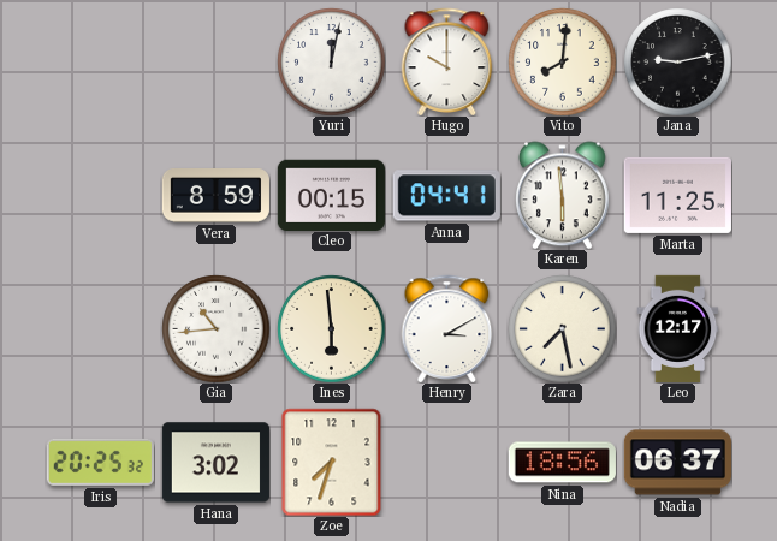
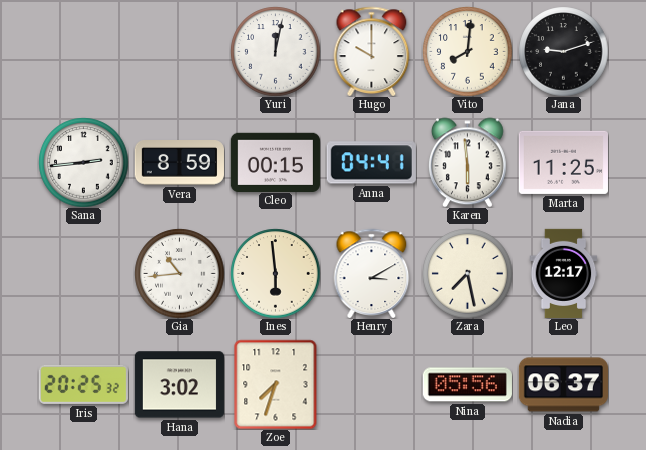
Jana: 9:13 -> 9:12 (563, 51)
Sana: none -> 2:44 (83, 162)
Nina: 18:56 -> 05:56 (467, 385)
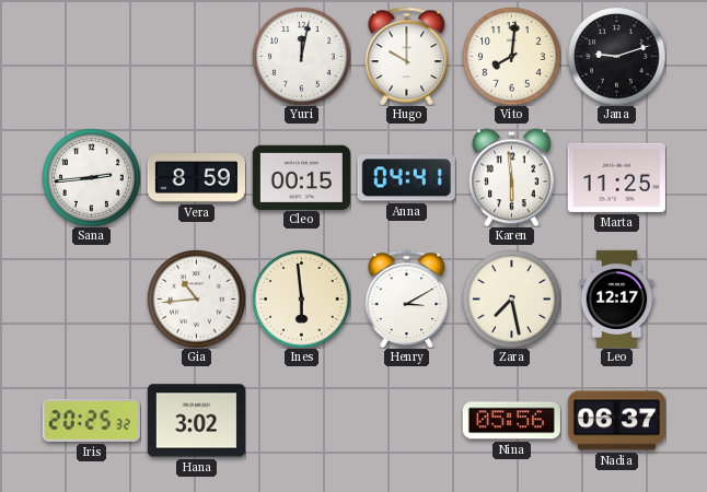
Zoe: 7:33 -> none (276, 384)
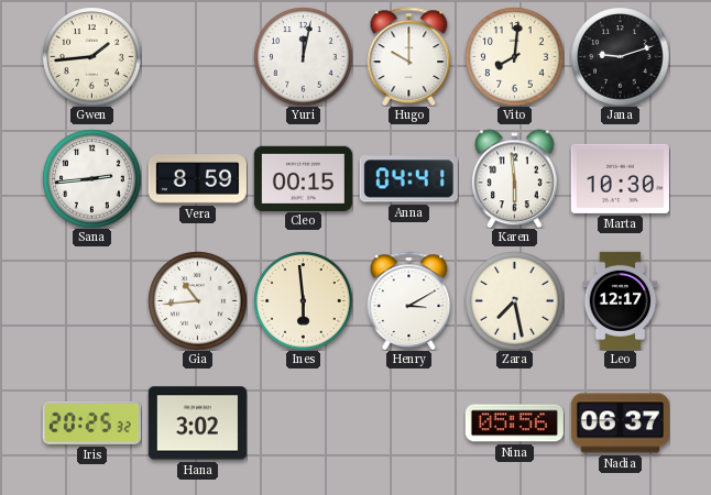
Gwen: none -> 1:44 (91, 56)
Marta: 11:25 -> 10:30 (620, 178)
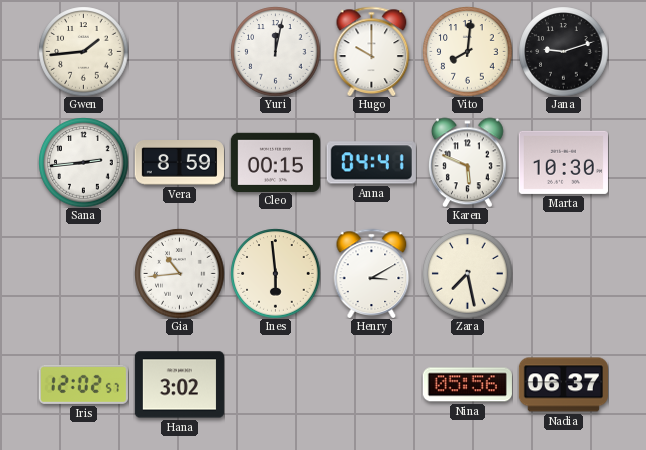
Karen: 5:59 -> 5:49 (468, 162)
Leo: 12:17 -> none (621, 300)
Iris: 20:25 -> 12:02 (83, 384)
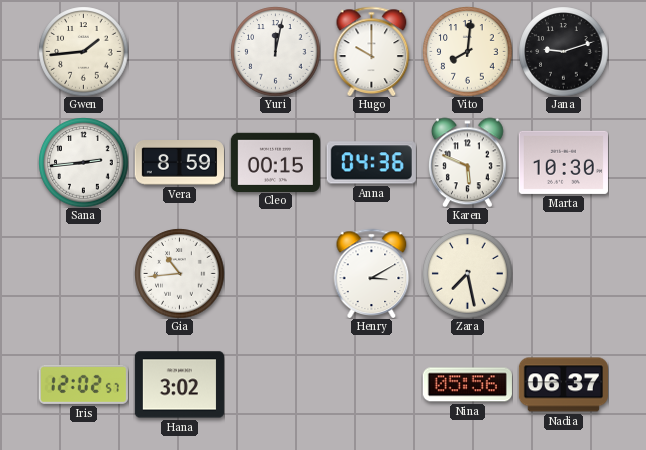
Anna: 04:41 -> 04:36 (371, 163)
Ines: 5:59 -> none (275, 273)
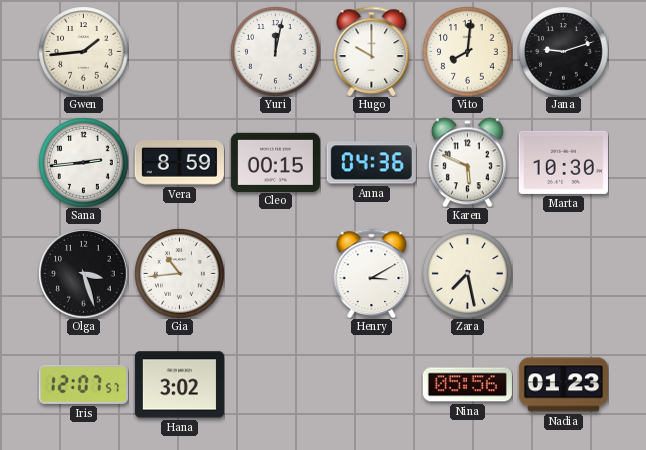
Olga: none -> 3:27 (83, 273)
Iris: 12:02 -> 12:07 (83, 384)
Nadia: 06:37 -> 01:23 (563, 385)
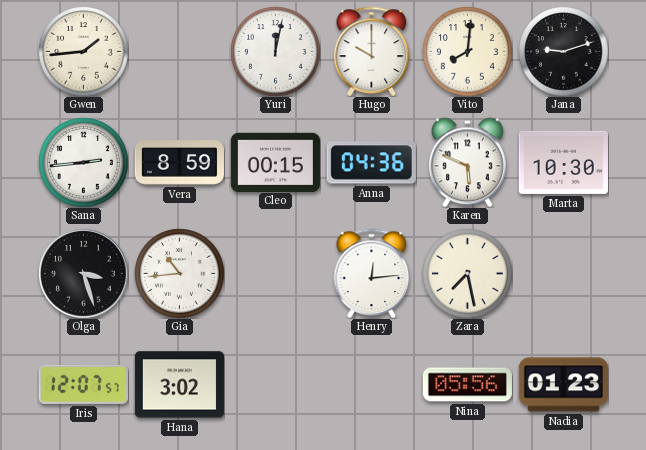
Henry: 3:10 -> 12:14 (372, 273)
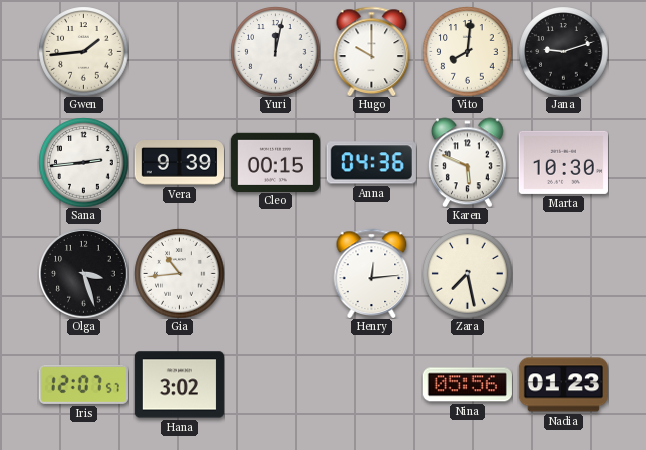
Vera: 8:59 -> 9:39 (179, 163)
